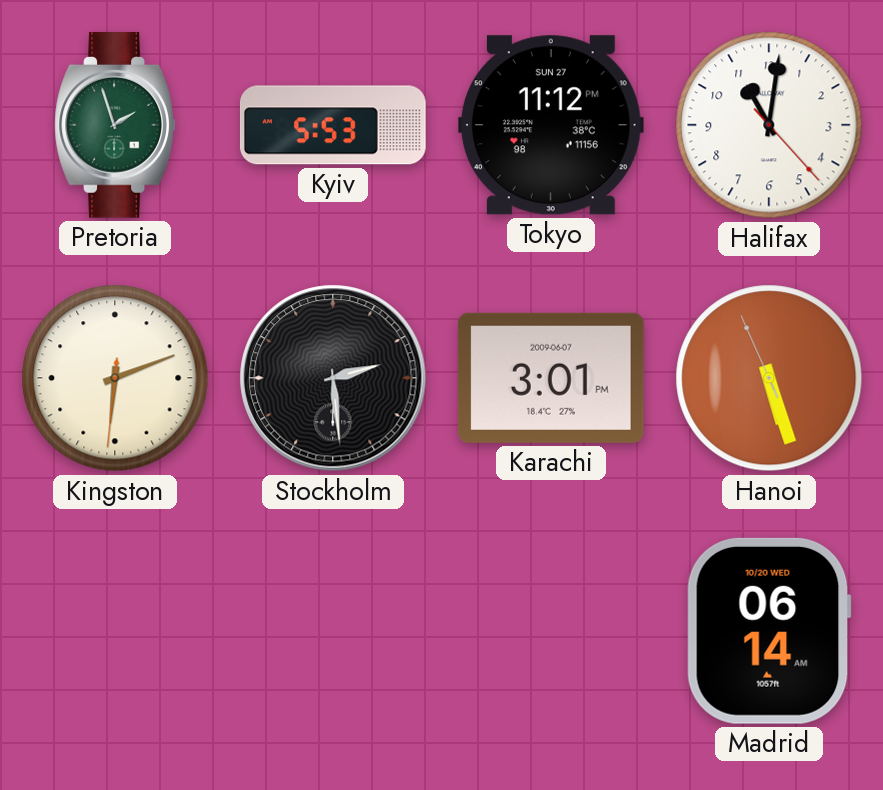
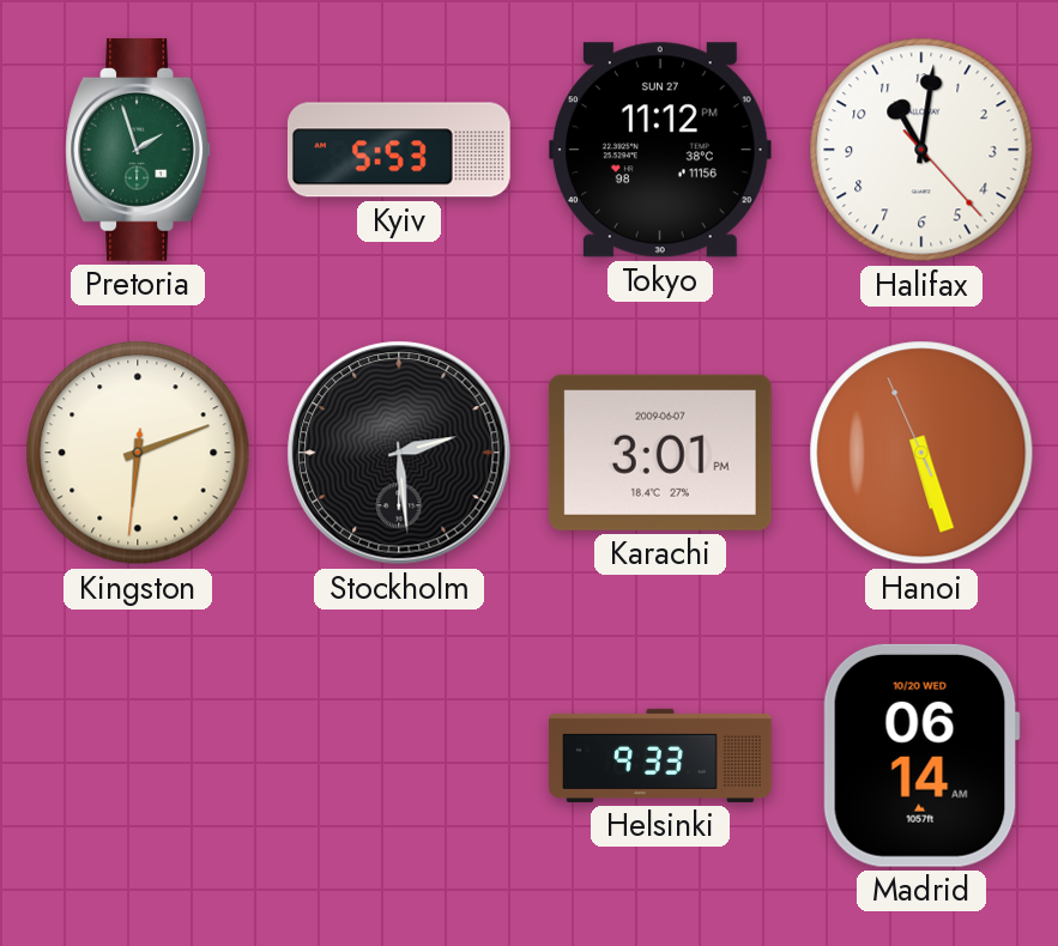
Helsinki: none -> 9:33 (660, 756)
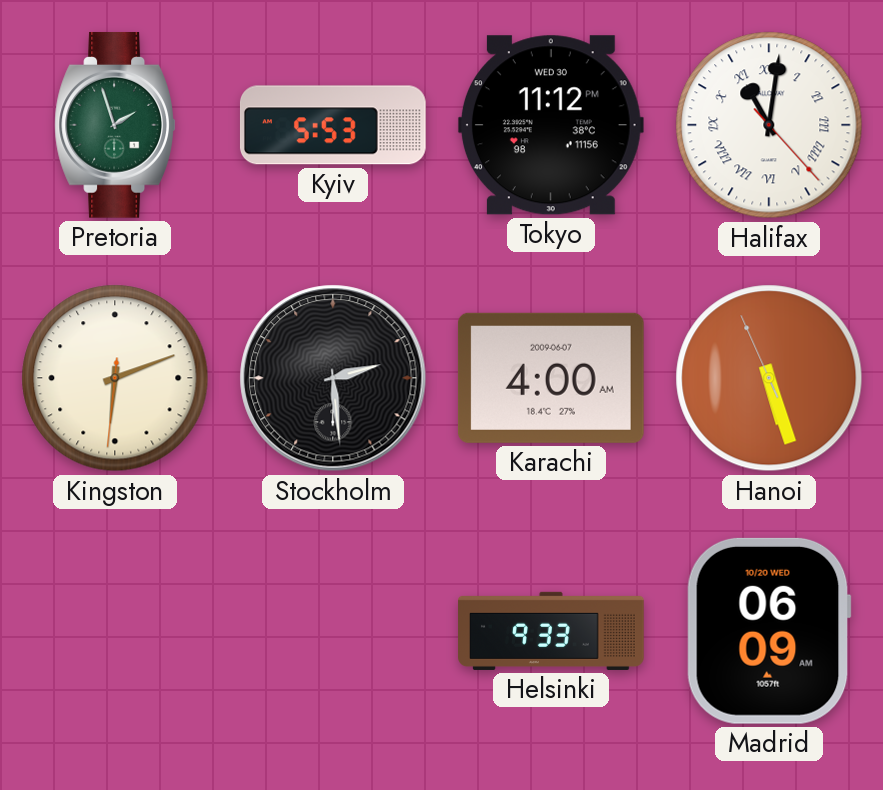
Tokyo date: SUN 27 -> WED 30 (551, 125)
Halifax numerals: Arabic -> Roman (769, 125)
Karachi: 3:01 -> 4:00 (551, 378)
Madrid: 06:14 -> 06:09 (769, 631)
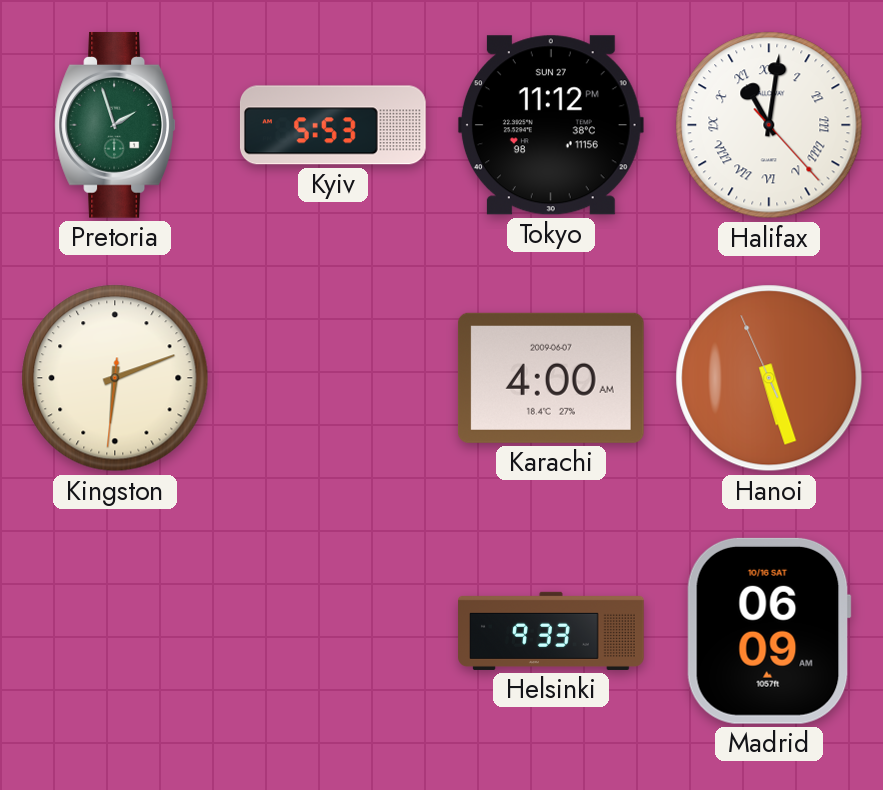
Tokyo date: WED 30 -> SUN 27 (551, 125)
Stockholm: 2:29 -> none (333, 378)
Madrid date: 10/20 WED -> 10/16 SAT (769, 631)
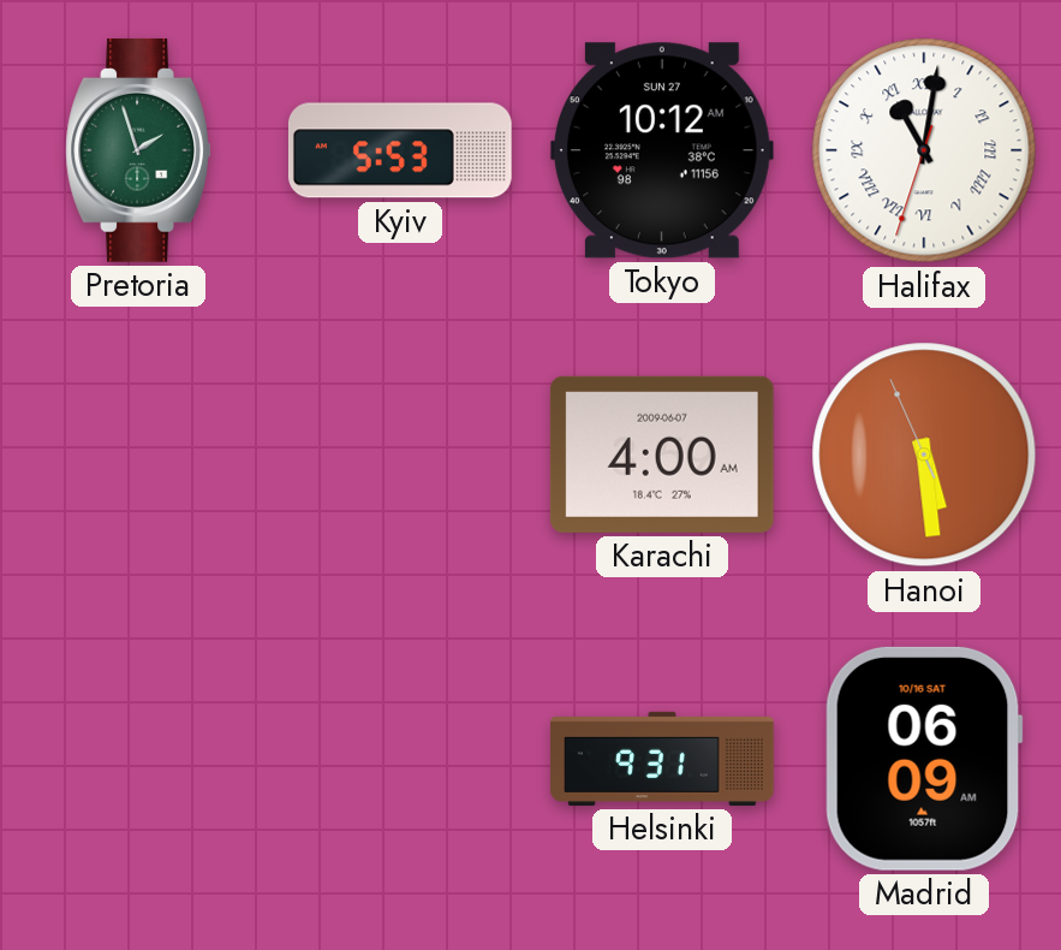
Tokyo: 11:12 -> 10:12 (662, 150)
Halifax: 11:01:23 -> 11:01:33 (924, 150)
Kingston: 6:11 -> none (115, 378)
Hanoi: 5:26 -> 5:28 (924, 455)
Helsinki: 9:33 -> 9:31 (662, 759)
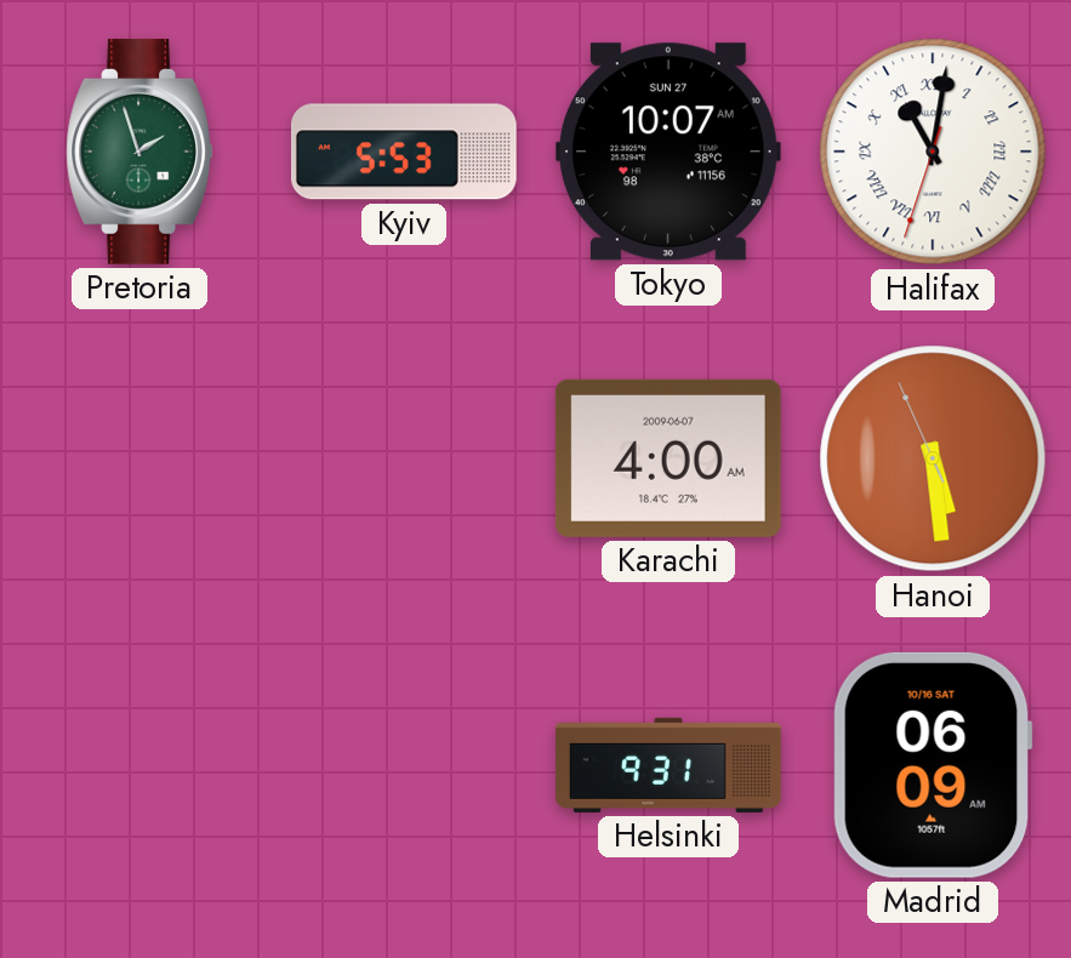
Tokyo: 10:12 -> 10:07 (668, 152)
